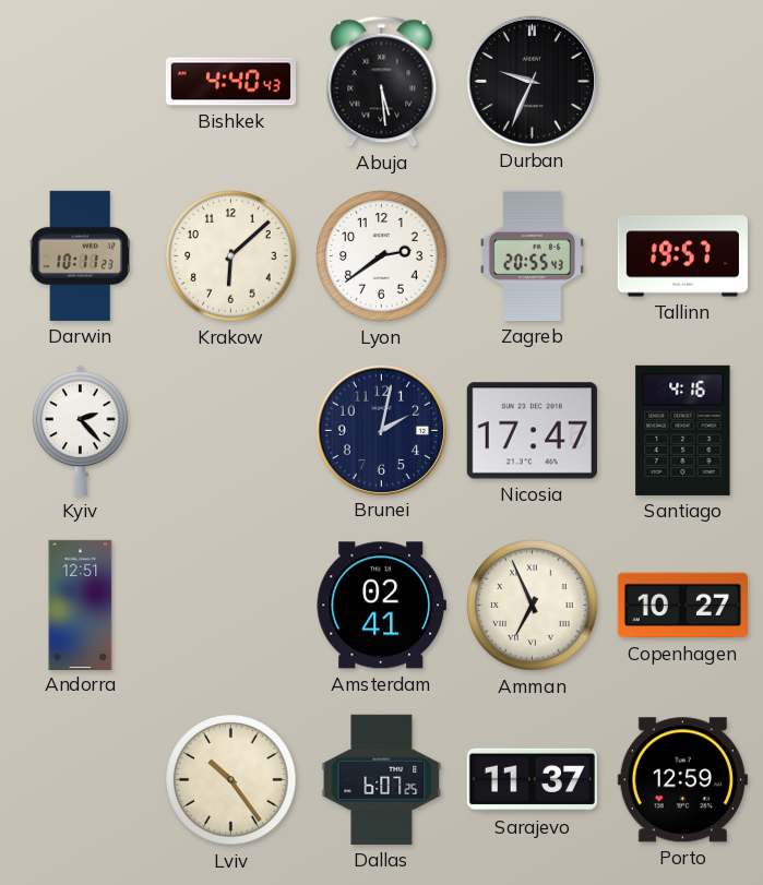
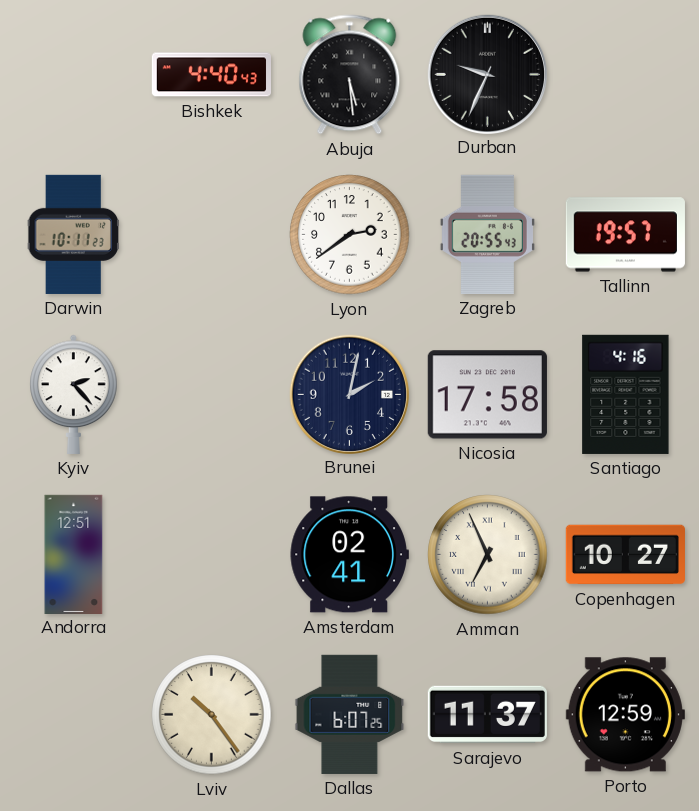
Krakow: 6:08 -> none (231, 256)
Nicosia: 17:47 -> 17:58 (487, 395)
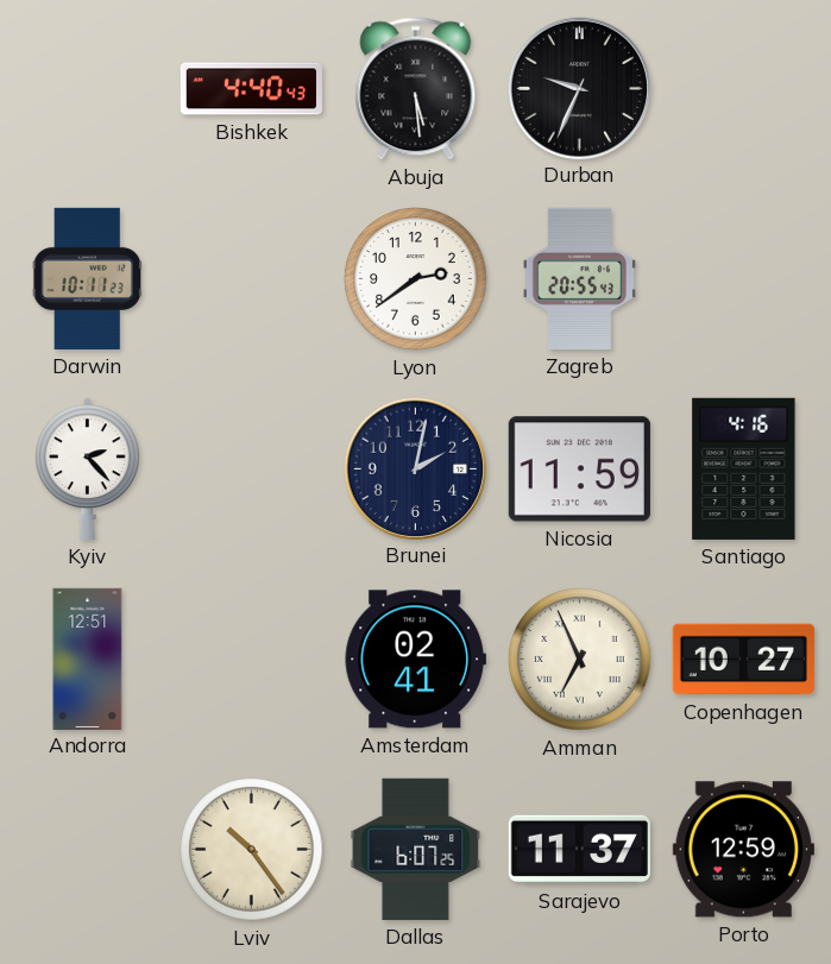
Tallinn: 19:57 -> none (625, 235)
Nicosia: 17:58 -> 11:59 (579, 470)
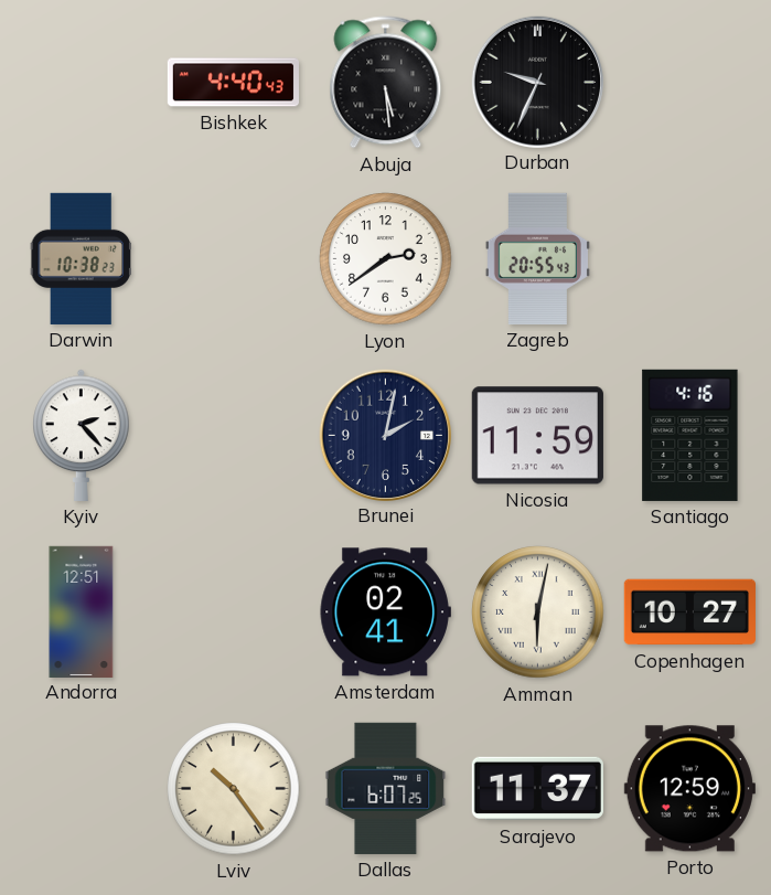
Darwin: 10:11 -> 10:38 (81, 258)
Amman: 6:56 -> 6:02 (538, 612)
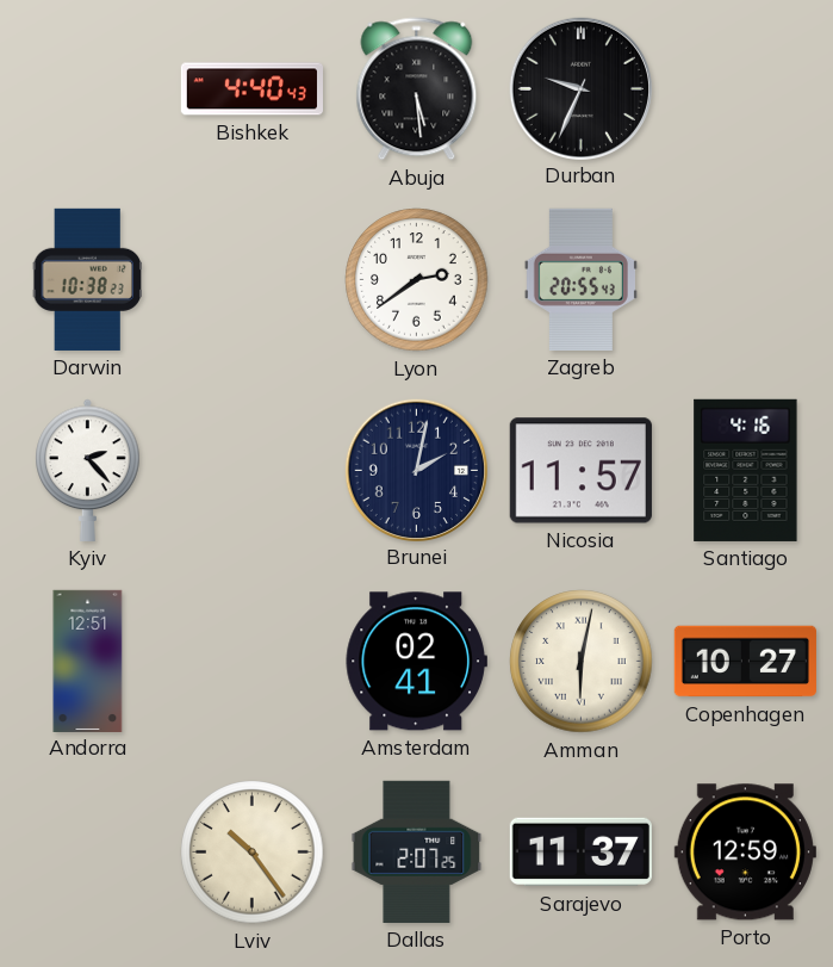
Nicosia: 11:59 -> 11:57 (580, 471)
Dallas: 6:07 -> 2:07 (417, 851)
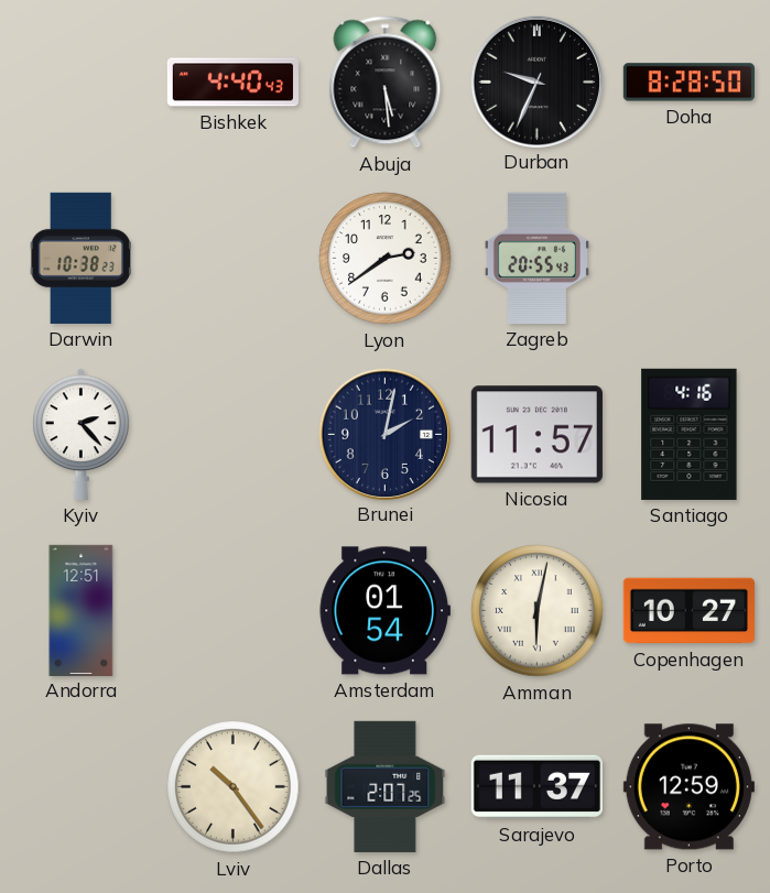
Doha: none -> 8:28 (688, 83)
Amsterdam: 02:41 -> 01:54 (384, 611)
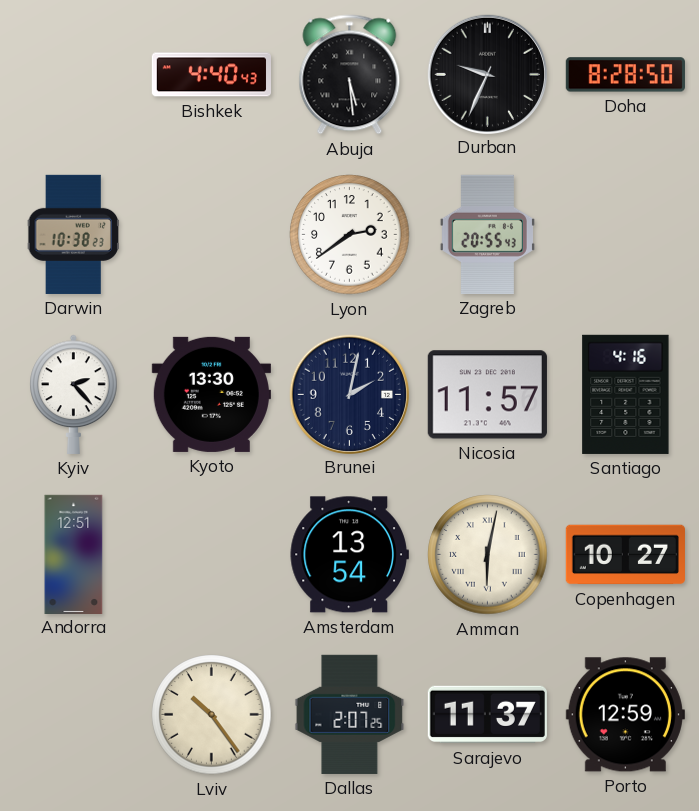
Kyoto: none -> 13:30 (211, 394)
Amsterdam: 01:54 -> 13:54 (349, 555)
